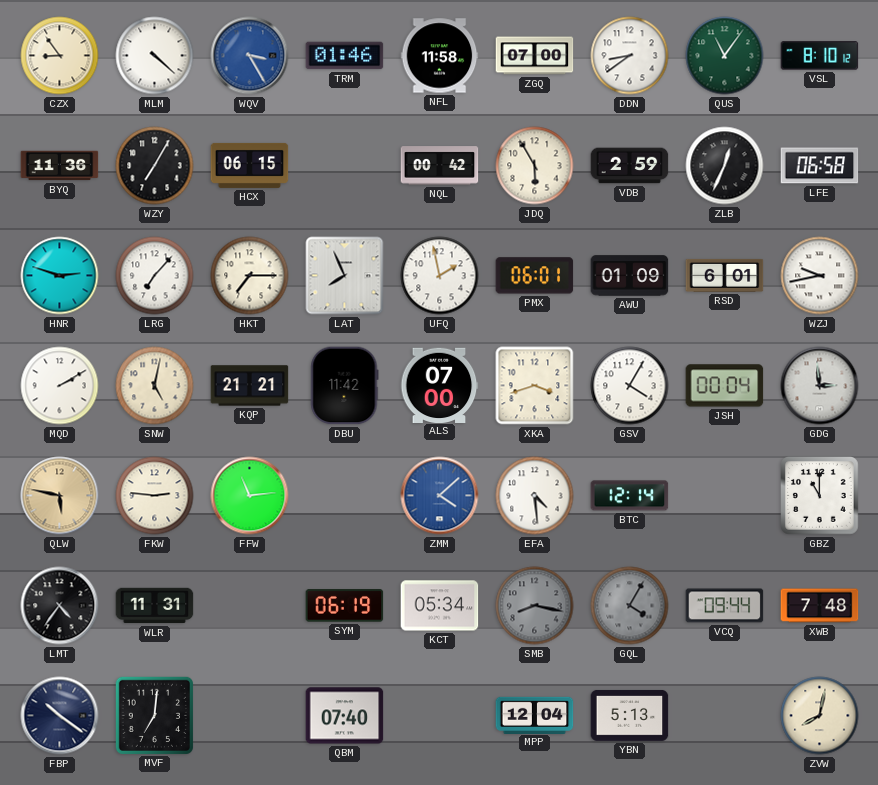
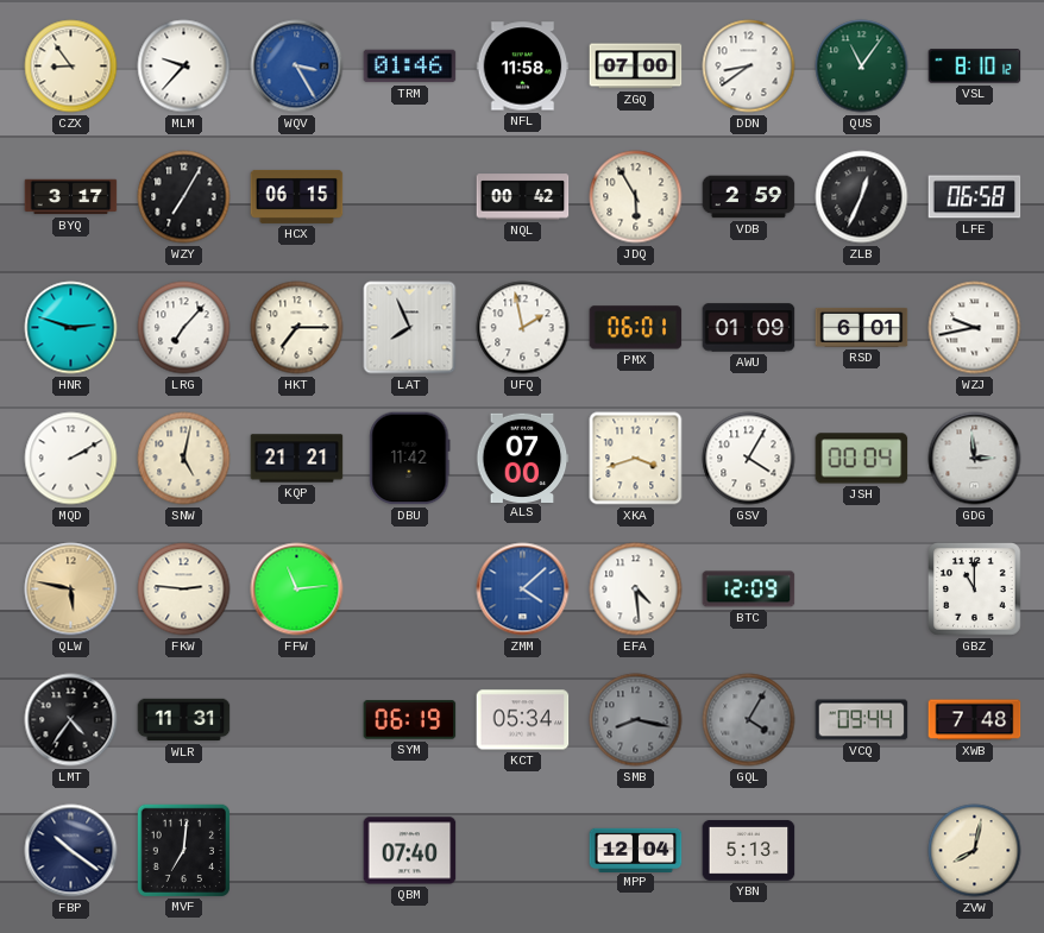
MLM: 4:22 -> 9:37 (184, 67)
BYQ: 11:36 -> 3:17 (71, 197)
BTC: 12:14 -> 12:09 (749, 590)
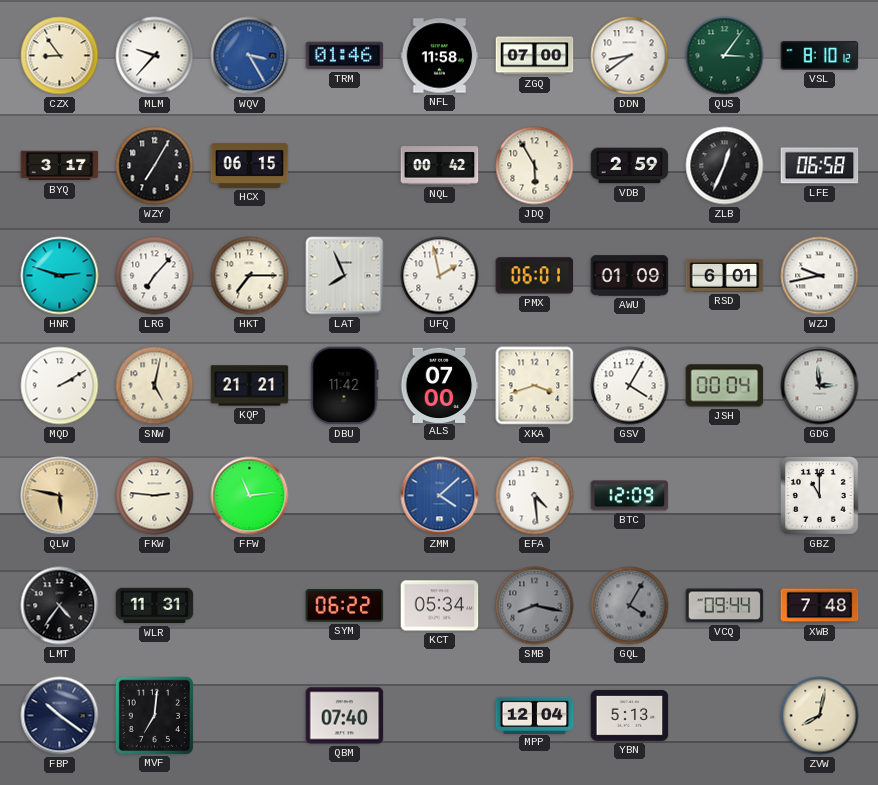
QUS: 11:06 -> 3:06 (725, 56)
SYM: 06:19 -> 06:22 (345, 606)
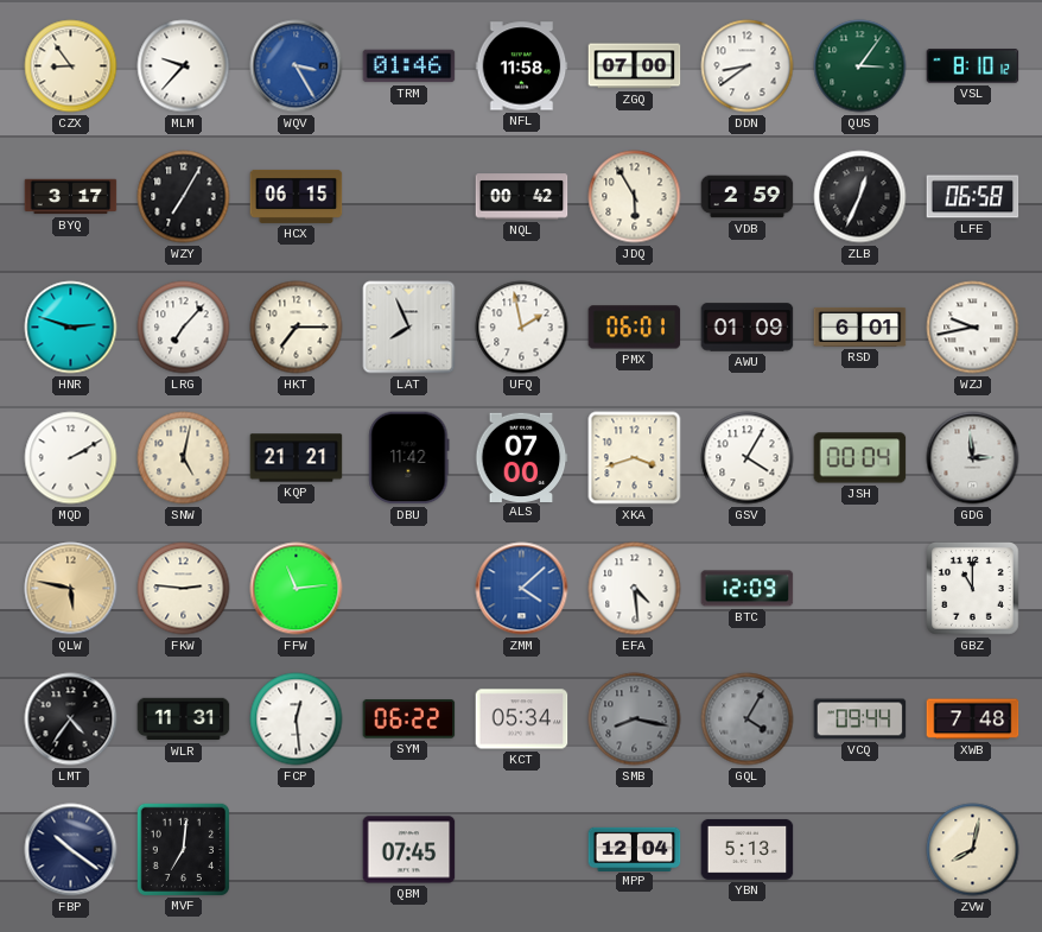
FCP: none -> 12:29 (297, 719)
QBM: 07:40 -> 07:45 (409, 850)
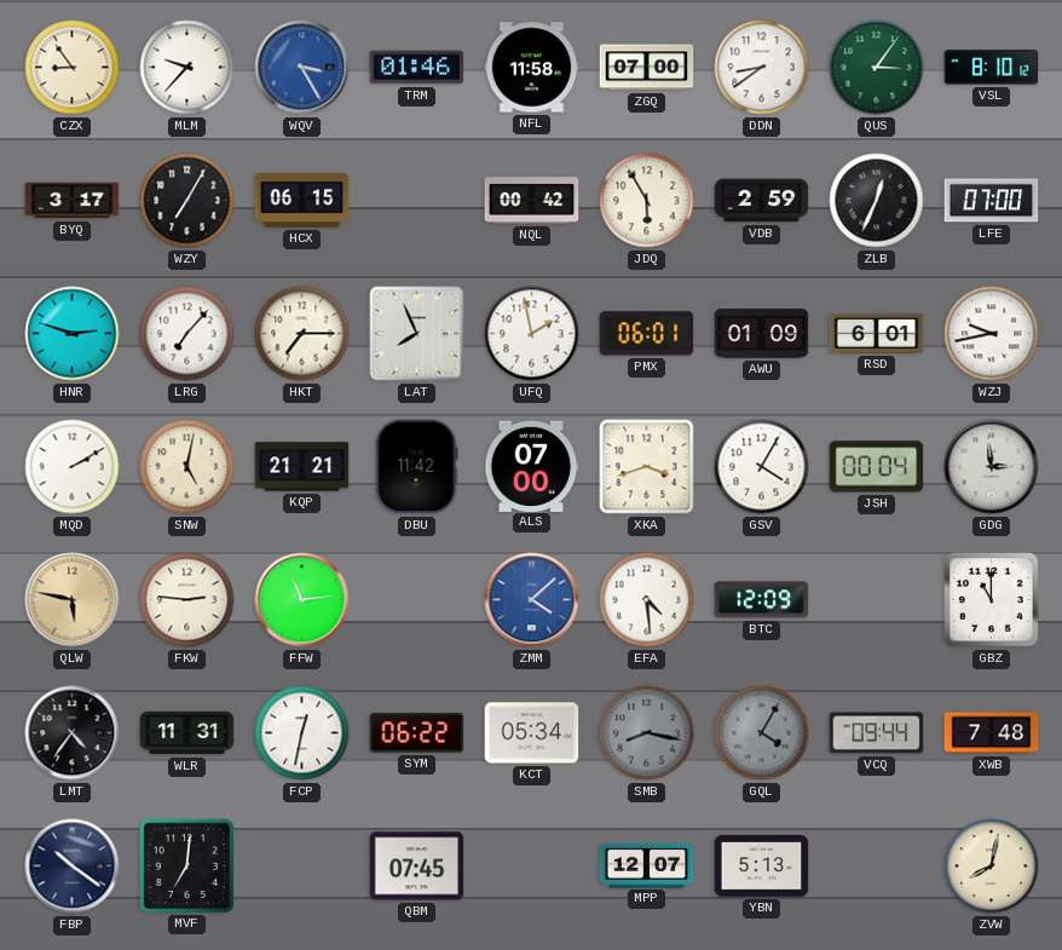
LFE: 06:58 -> 07:00 (992, 201)
FCP: 12:29 -> 12:32 (302, 733)
MPP: 12:04 -> 12:07 (647, 865)
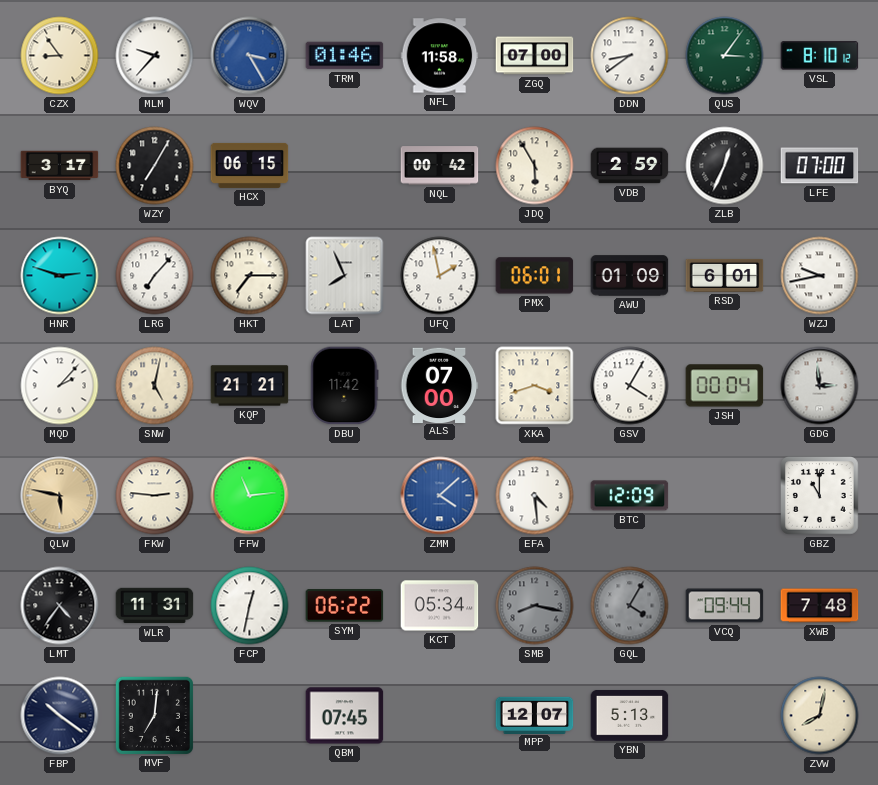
MQD: 2:10 -> 2:07 (60, 386)
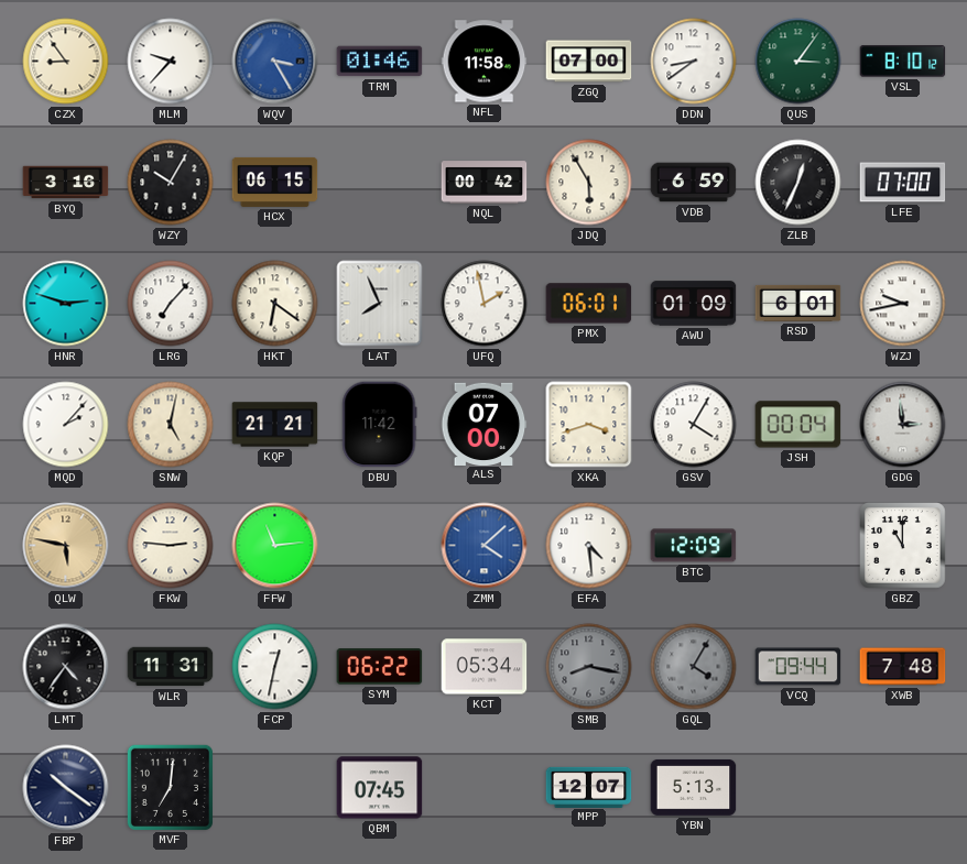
BYQ: 3:17 -> 3:16 (66, 183)
WZY: 7:05 -> 10:05 (171, 183)
VDB: 2:59 -> 6:59 (694, 183)
HKT: 7:15 -> 6:21 (275, 304)
ZVW: 8:02 -> none (820, 716)
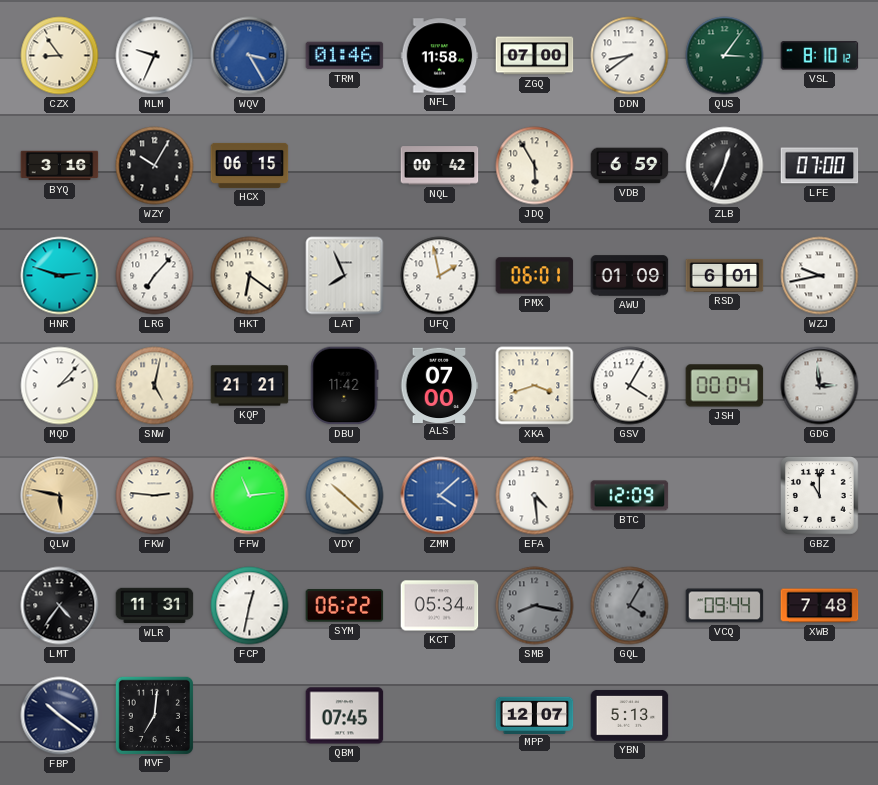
MLM: 9:37 -> 9:34 (155, 56)
VDY: none -> 10:22 (345, 496)
